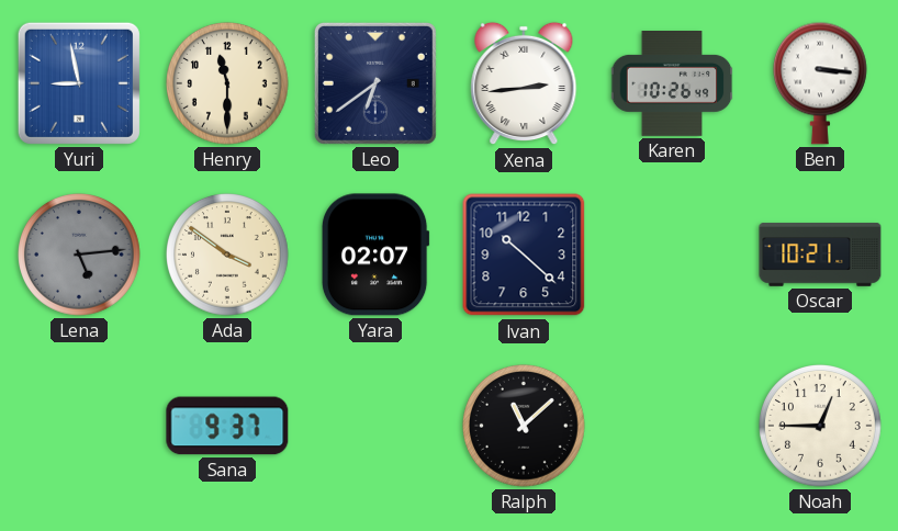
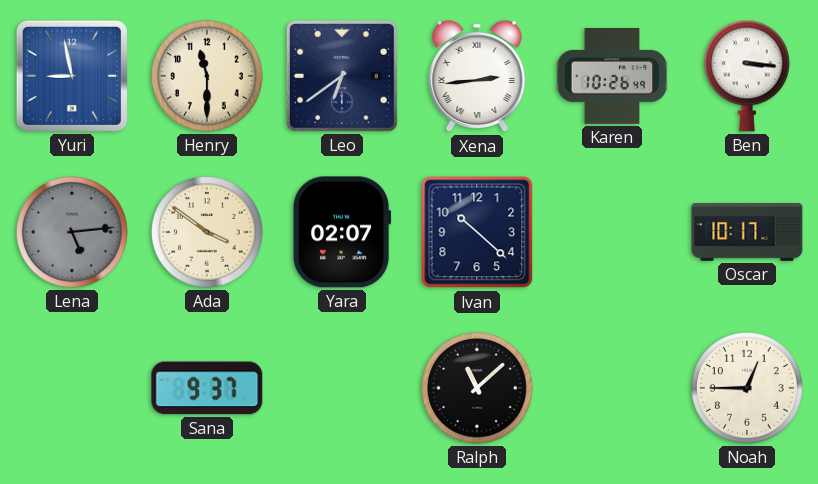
Oscar: 10:21 -> 10:17 (747, 232)
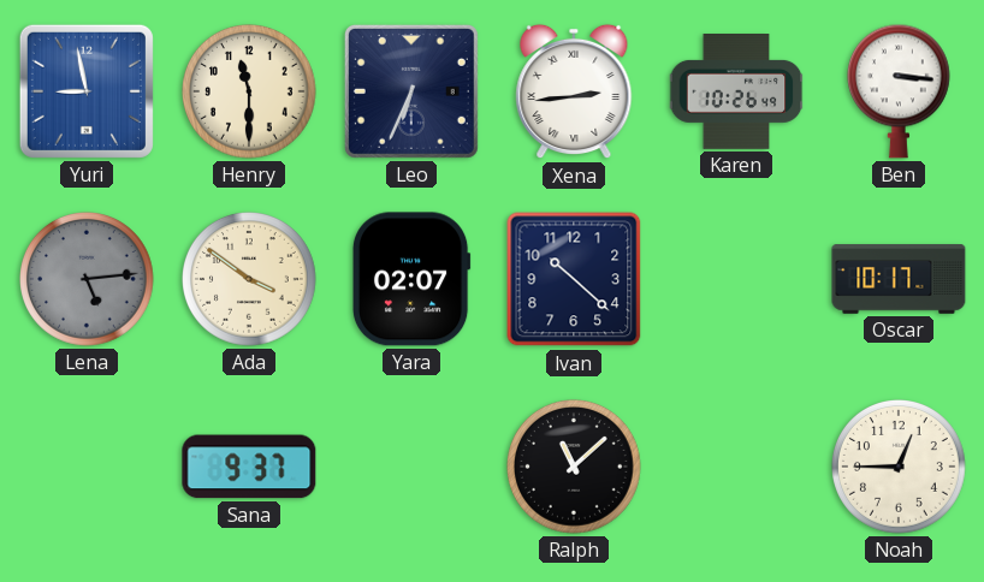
Leo: 6:39 -> 6:34 (411, 91)
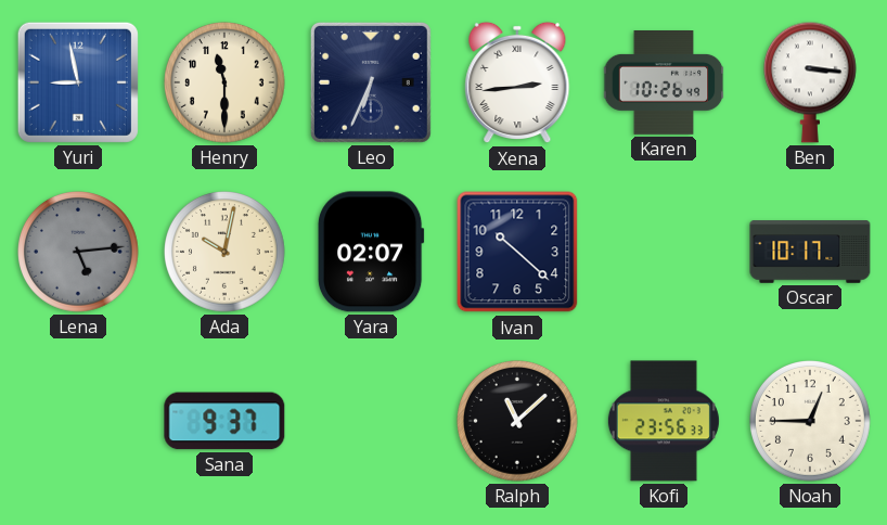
Ada: 3:51 -> 10:02 (226, 253)
Kofi: none -> 23:56 (664, 421)
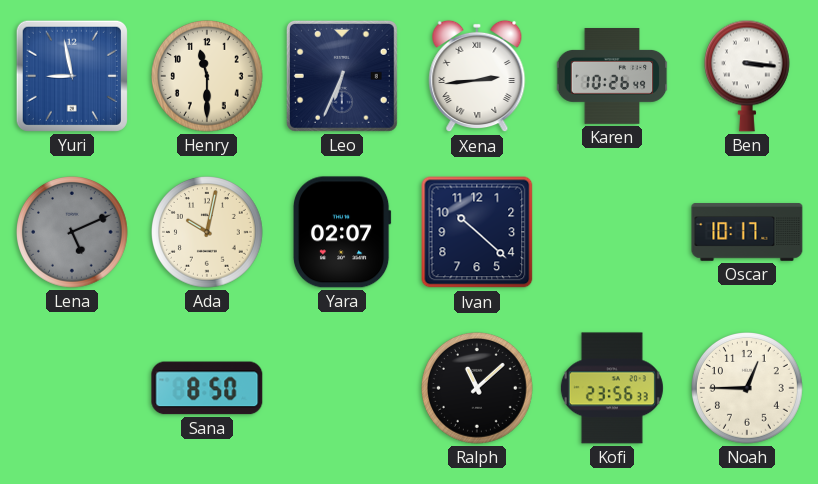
Lena: 5:14 -> 5:11 (73, 233)
Sana: 9:37 -> 8:50 (207, 388)
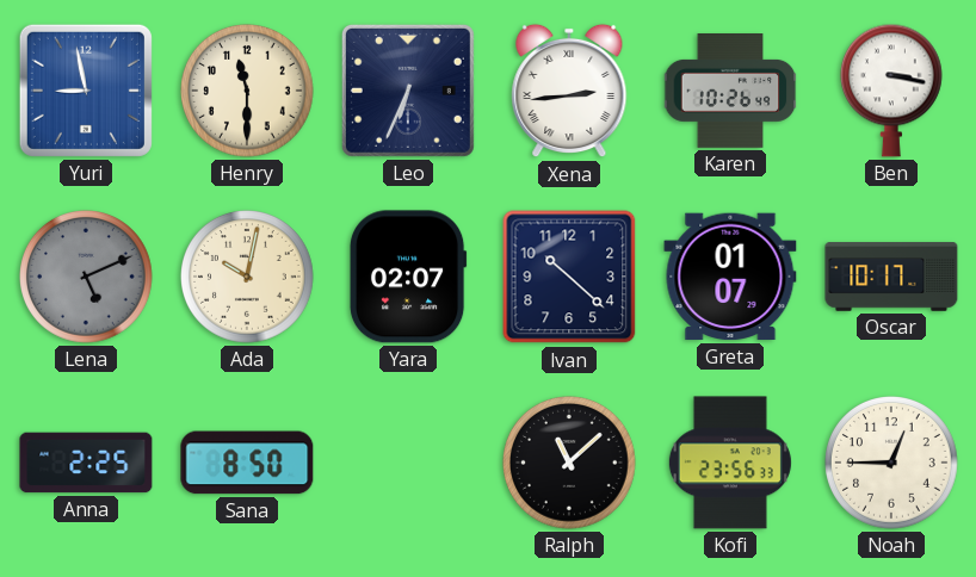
Ben: 3:16 -> 3:17 (891, 91)
Greta: none -> 01:07 (730, 277)
Anna: none -> 2:25 (86, 463)
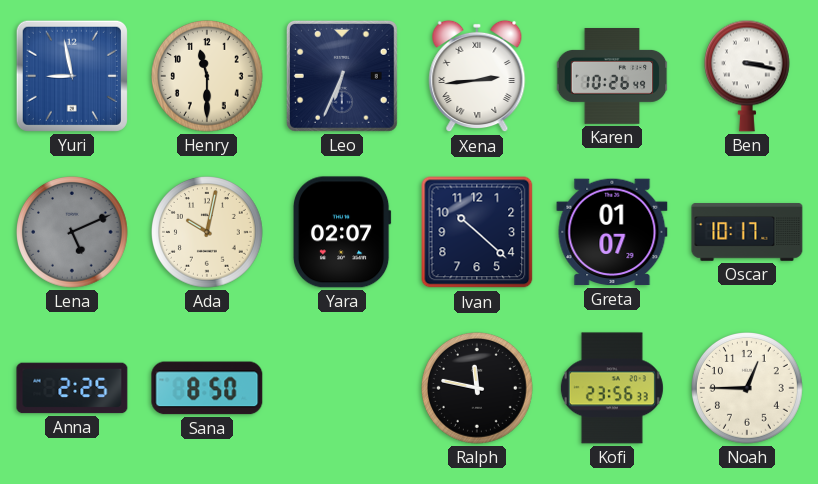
Ralph: 11:08 -> 11:47 (478, 389)
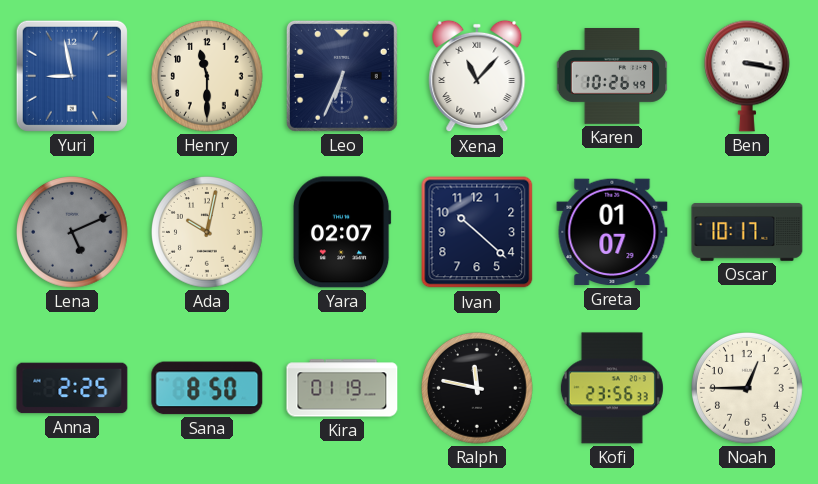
Xena: 2:44 -> 11:07 (477, 76)
Kira: none -> 01:19 (342, 388)
